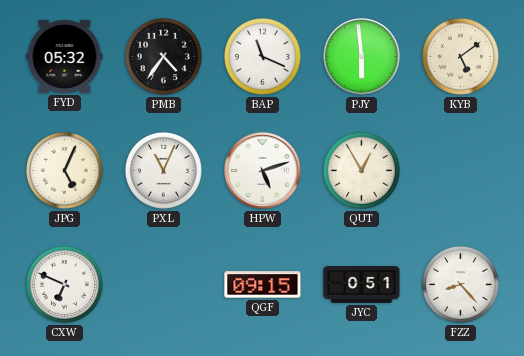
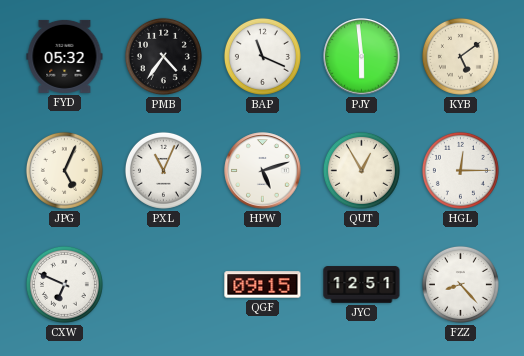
HGL: none -> 12:15 (460, 170)
JYC: 0:51 -> 12:51 (362, 285)
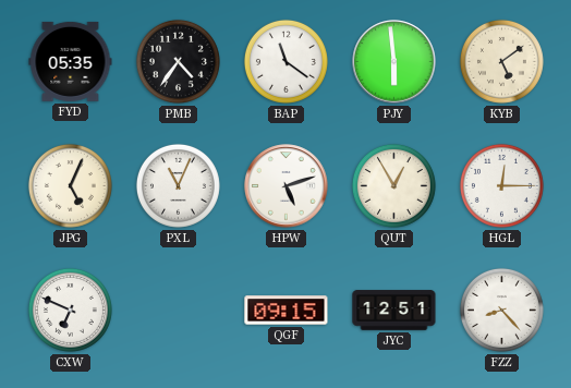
FYD: 05:32 -> 05:35 (71, 61)
BAP: 11:19 -> 11:21 (285, 61)
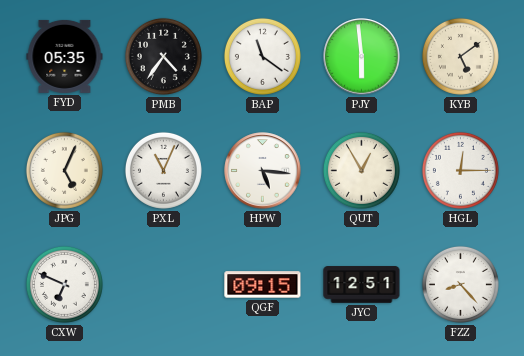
HPW: 5:12 -> 5:16 (263, 171)
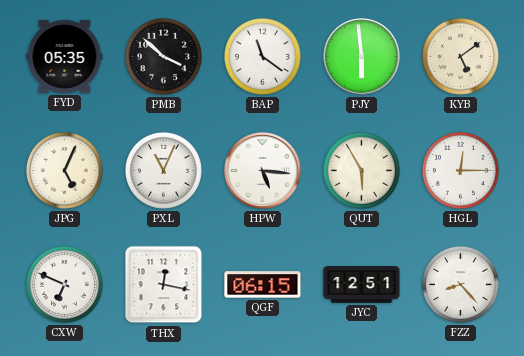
PMB: 4:36 -> 3:52 (163, 56)
QUT: 12:55 -> 5:55 (361, 170)
THX: none -> 12:17 (164, 285)
QGF: 09:15 -> 06:15 (263, 285)
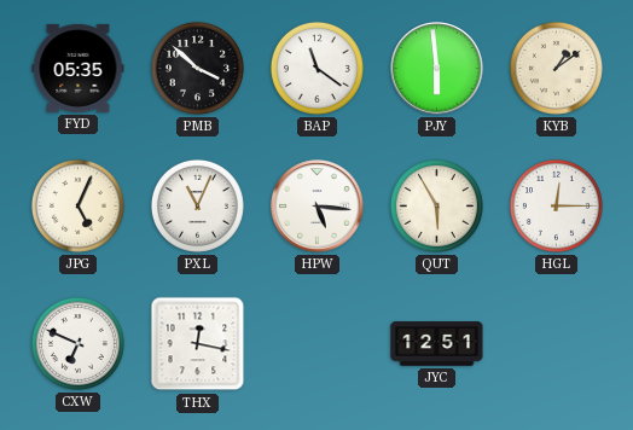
KYB: 5:09 -> 1:09 (556, 68)
QGF: 06:15 -> none (263, 285)
FZZ: 8:23 -> none (460, 284)
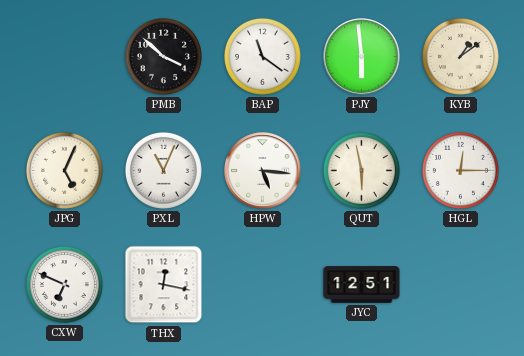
FYD: 05:35 -> none (79, 68)
QUT: 5:55 -> 5:58 (361, 170)
